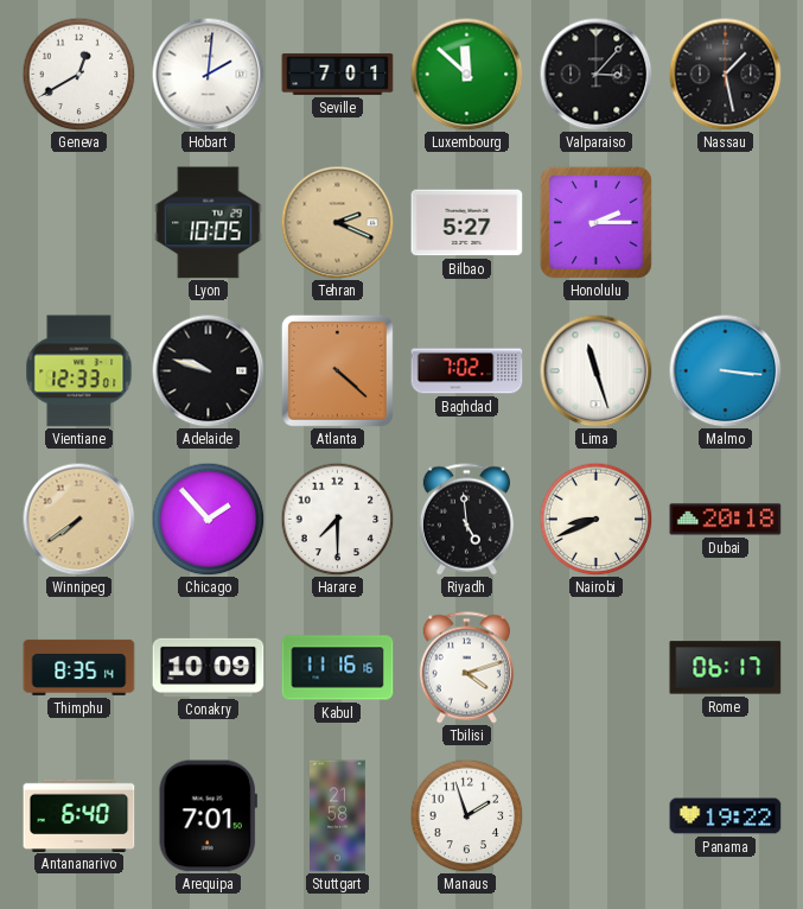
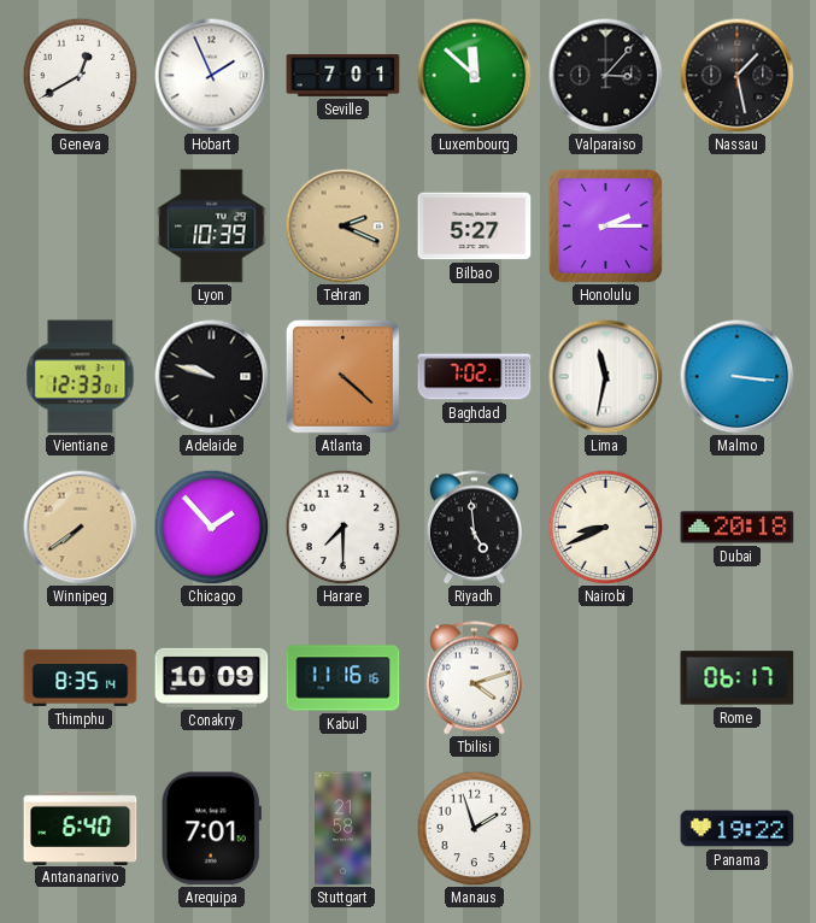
Hobart: 2:01 -> 1:56 (211, 75)
Lyon: 10:05 -> 10:39 (212, 227)
Lima: 11:27 -> 11:32 (605, 376)
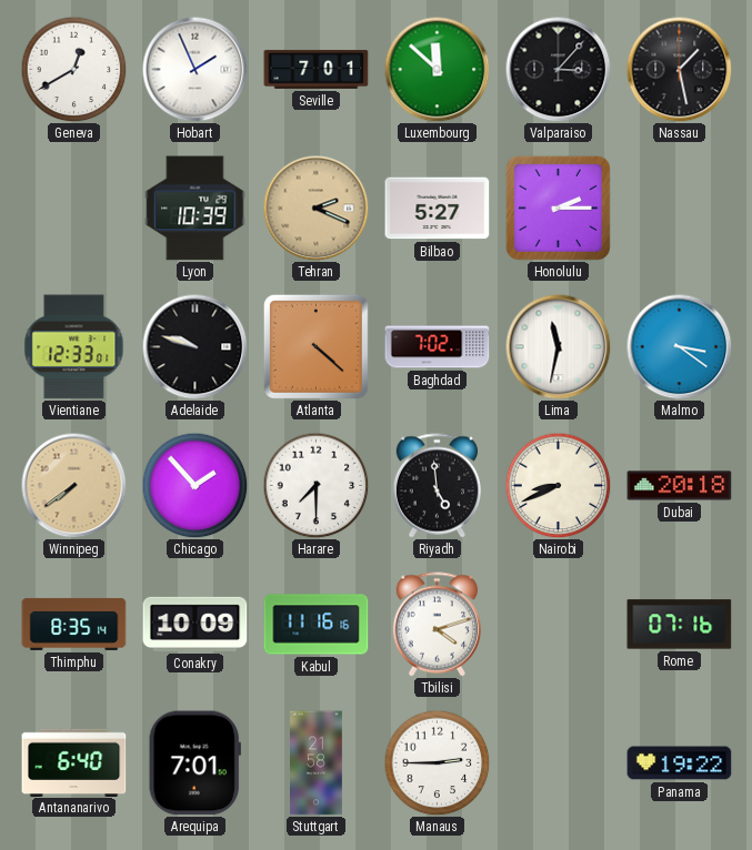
Malmo: 3:16 -> 3:21 (679, 346)
Rome: 06:17 -> 07:16 (680, 625)
Manaus: 1:57 -> 2:45 (437, 762)
